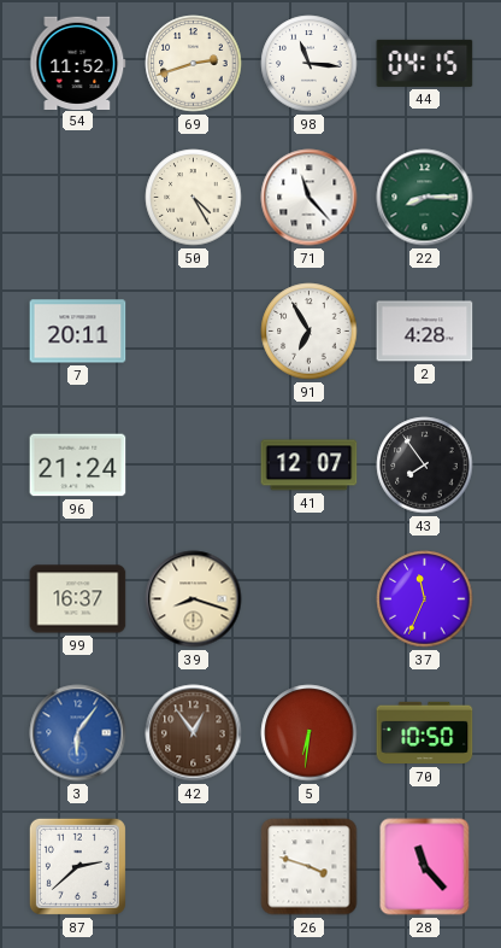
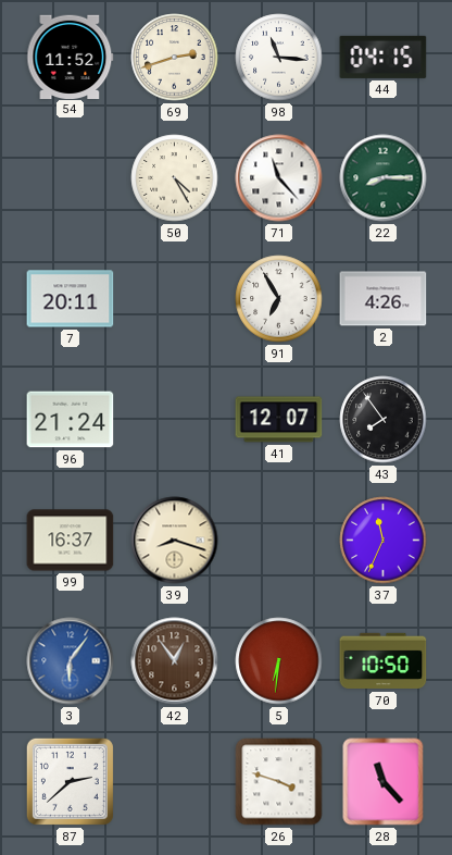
2: 4:28 -> 4:26 (384, 299)
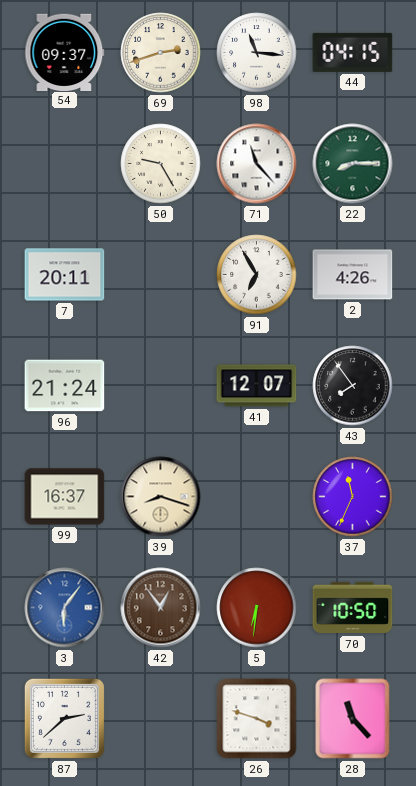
54: 11:52 -> 09:37 (65, 52)
50: 4:25 -> 9:25 (161, 164)
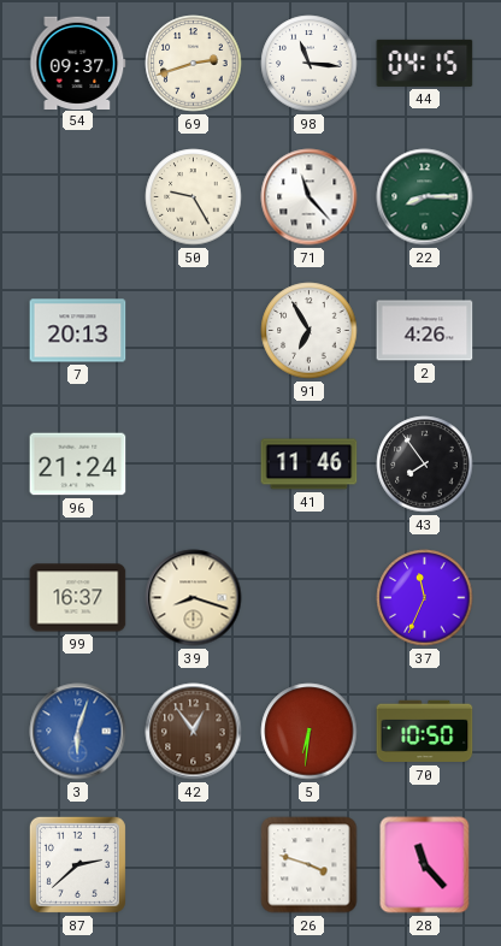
7: 20:11 -> 20:13 (78, 331)
41: 12:07 -> 11:46 (310, 465)
3: 6:06 -> 6:03 (78, 732)
